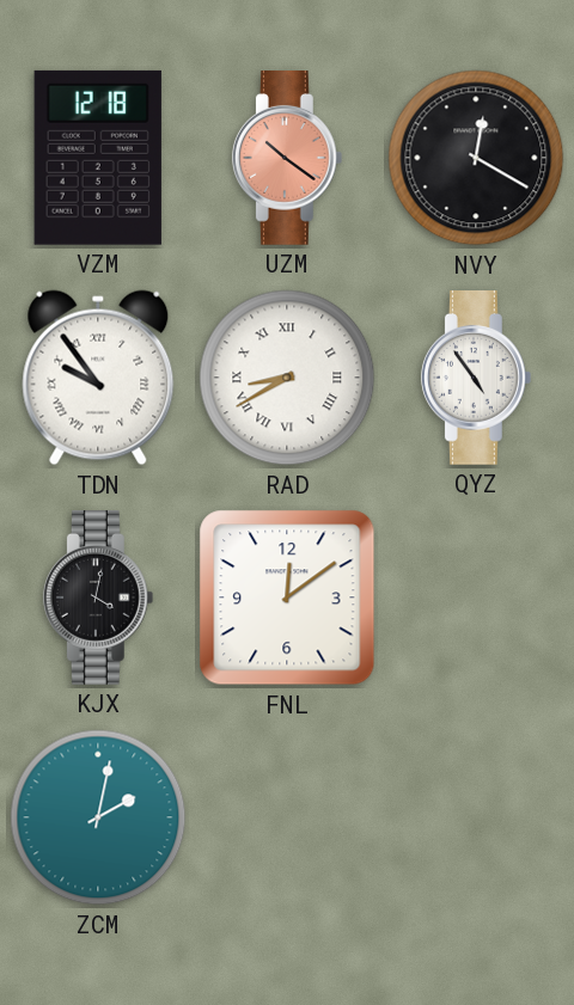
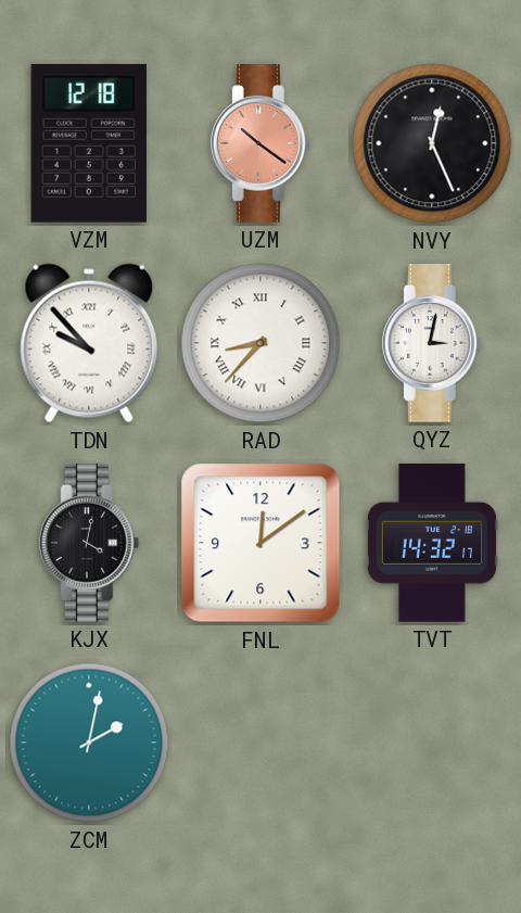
NVY: 12:20 -> 12:26 (432, 143)
TDN: 9:54 -> 9:53 (89, 343)
RAD: 8:40 -> 8:37 (260, 343)
QYZ: 4:54 -> 3:02 (432, 344)
TVT: none -> 14:32 (432, 544)
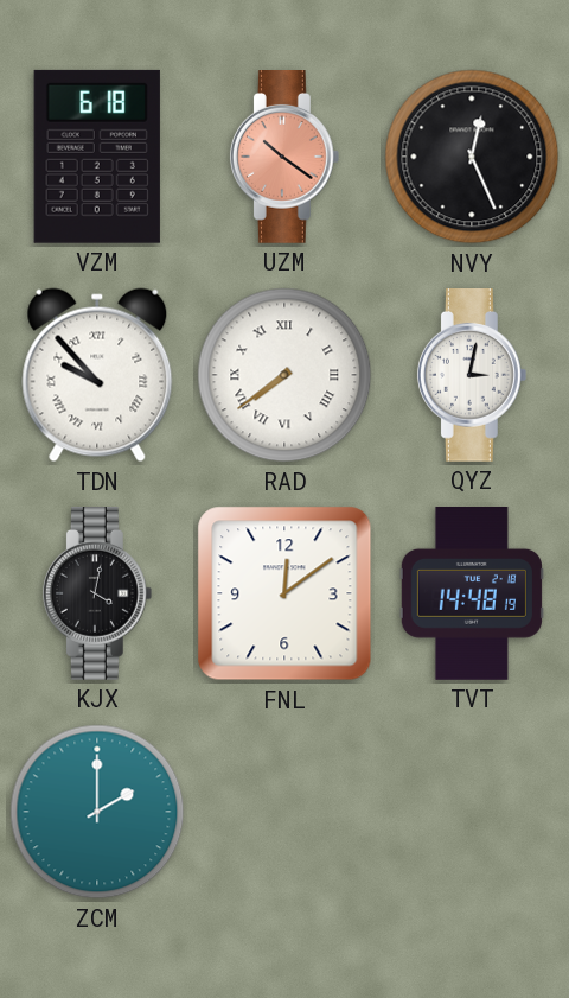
VZM: 12:18 -> 6:18 (97, 157)
RAD: 8:37 -> 7:39 (284, 375)
TVT: 14:32 -> 14:48 (472, 595)
ZCM: 2:02 -> 2:00 (97, 812)
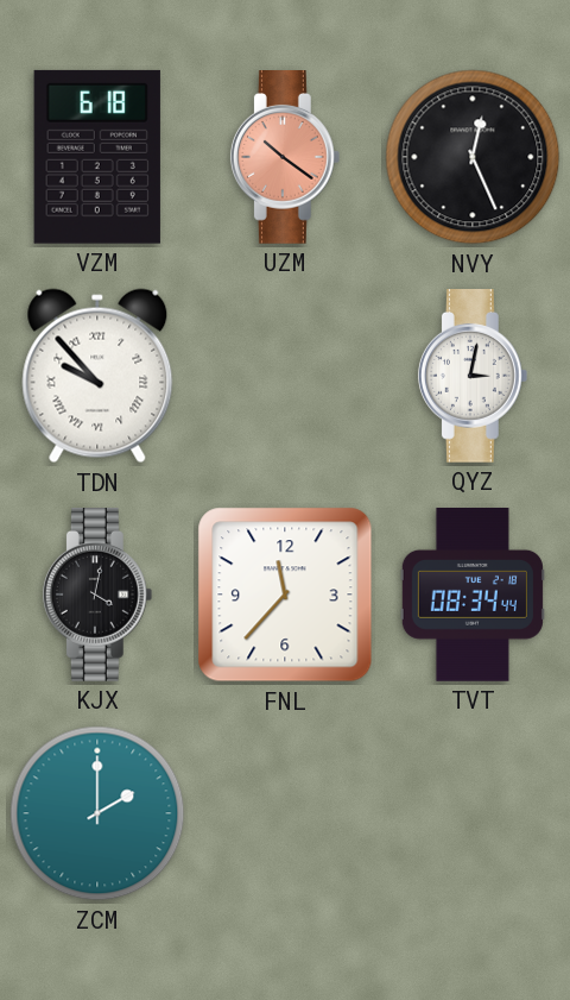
RAD: 7:39 -> none (284, 375)
FNL: 12:09 -> 11:37 (285, 595)
TVT: 14:48 -> 08:34 (473, 596)
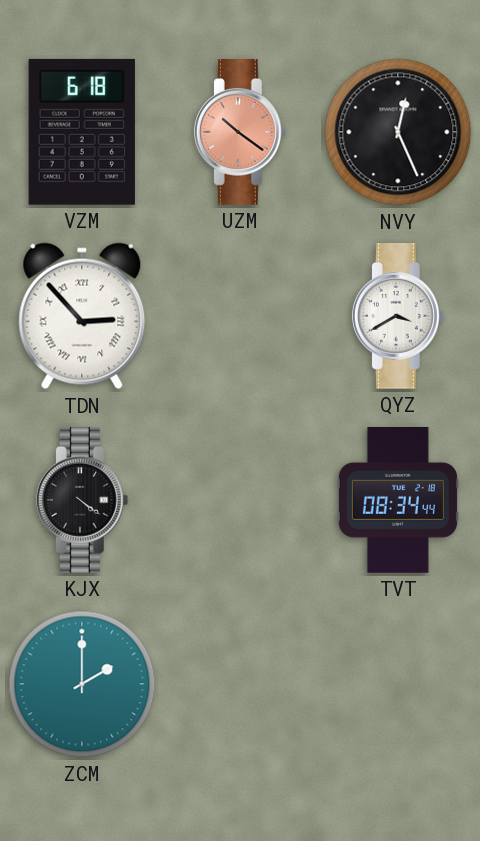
TDN: 9:53 -> 2:53 (82, 316)
QYZ: 3:02 -> 3:40 (398, 317)
KJX: 4:02 -> 4:21 (82, 501)
FNL: 11:37 -> none (285, 595)
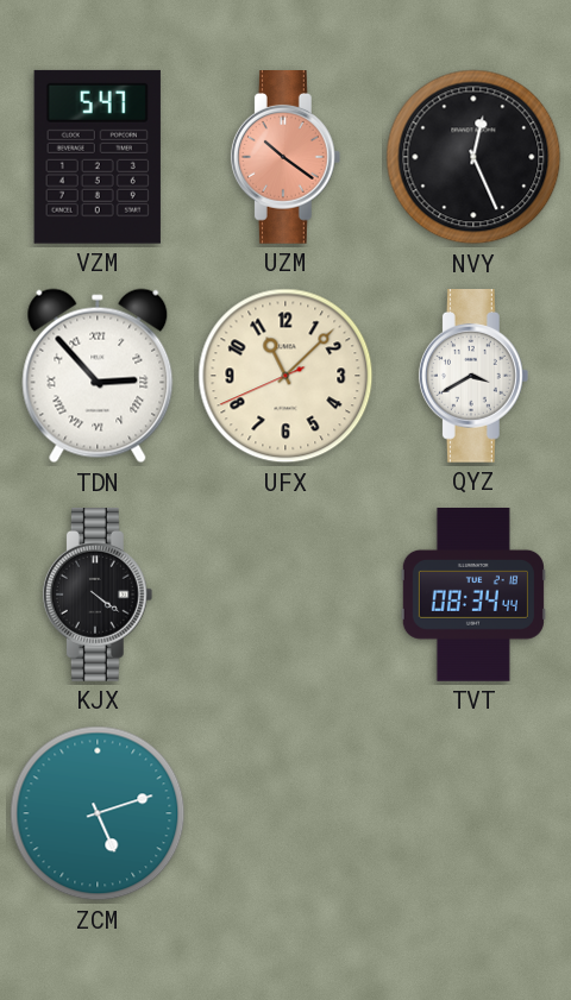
VZM: 6:18 -> 5:47 (98, 157)
UFX: none -> 11:07 (285, 376)
ZCM: 2:00 -> 5:12 (98, 813)
